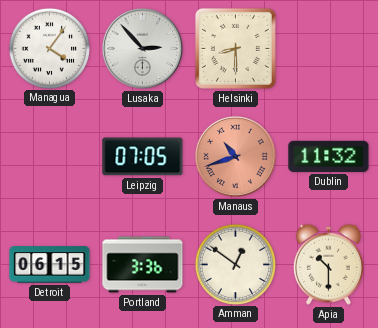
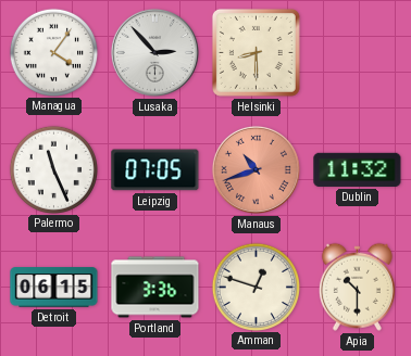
Palermo: none -> 11:26 (53, 169)
Amman: 12:51 -> 12:48 (256, 287)
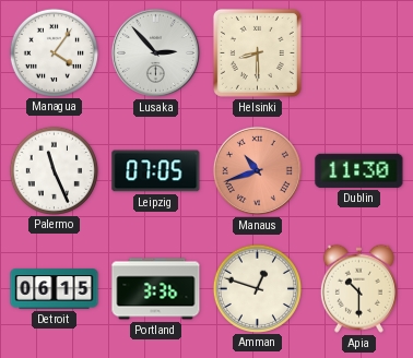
Dublin: 11:32 -> 11:30 (359, 170)
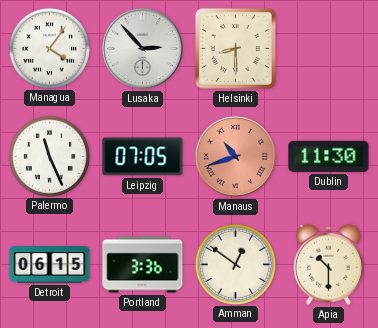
Amman: 12:48 -> 12:51 (235, 264)
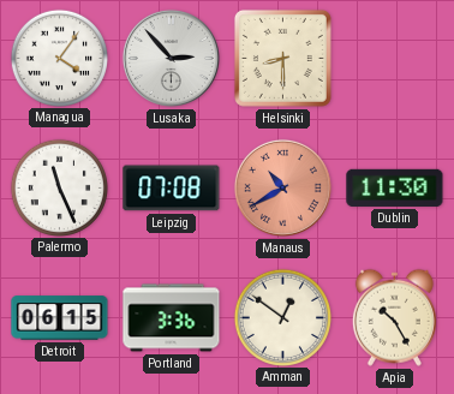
Leipzig: 07:05 -> 07:08 (172, 189)
Manaus: 10:42 -> 10:40 (282, 187)
Apia: 10:30 -> 10:25 (394, 317)
